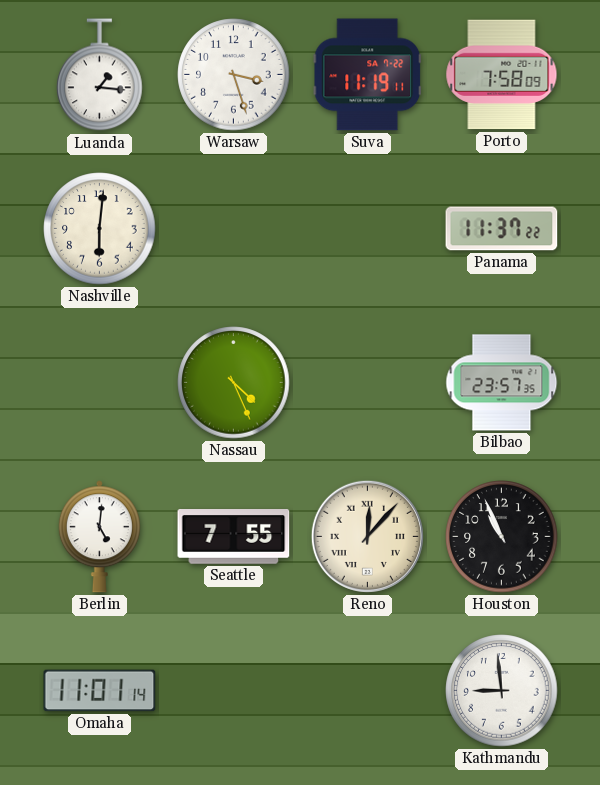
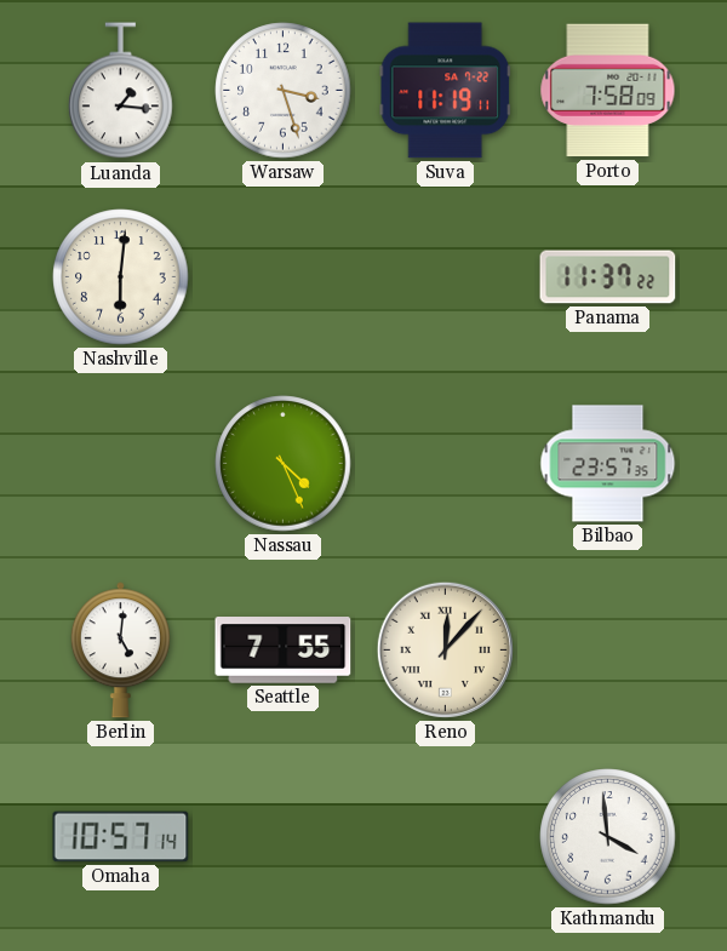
Houston: 10:56 -> none (502, 537)
Omaha: 11:01 -> 10:57 (121, 837)
Kathmandu: 8:59 -> 3:59 (608, 837)
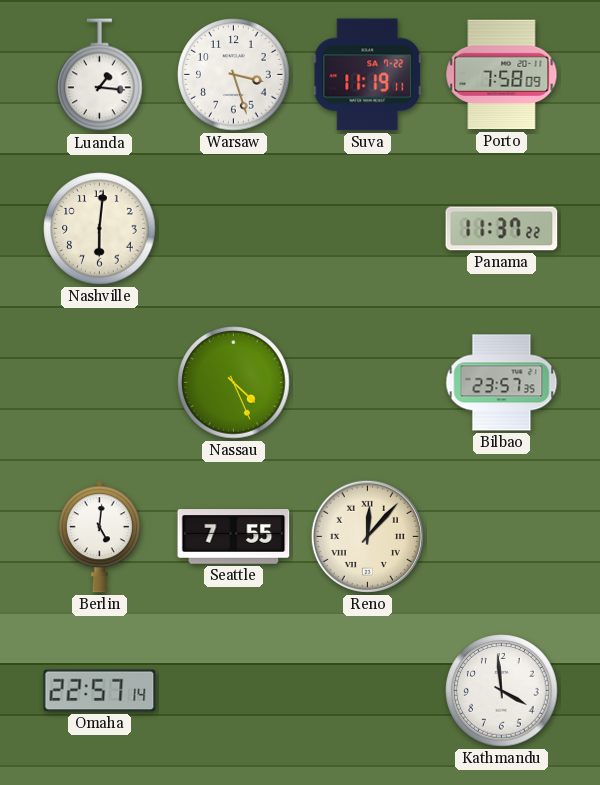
Omaha: 10:57 -> 22:57 (100, 691)
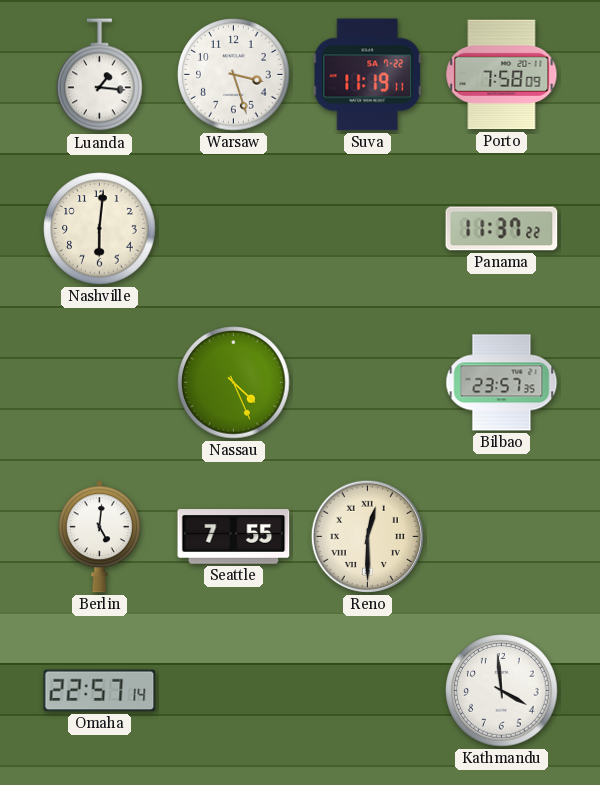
Reno: 12:07 -> 12:30 (367, 536)
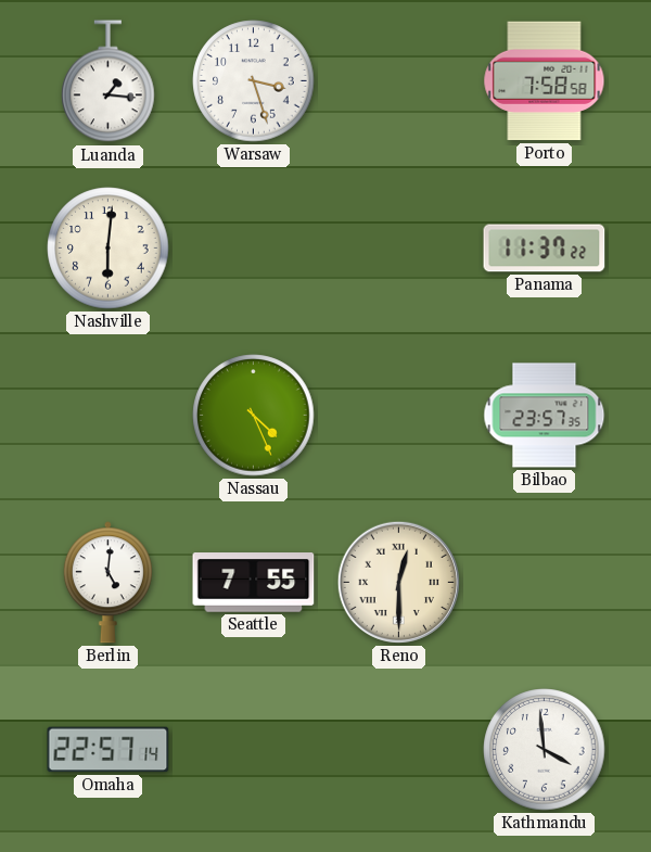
Suva: 11:19 -> none (368, 75)
Porto: 7:58:09 -> 7:58:58 (545, 81)
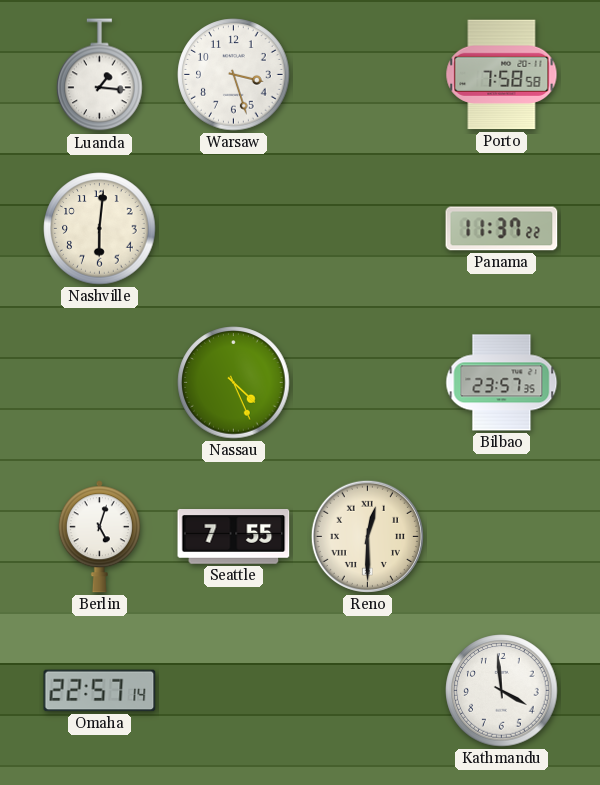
Berlin: 5:01 -> 5:03 (99, 537)
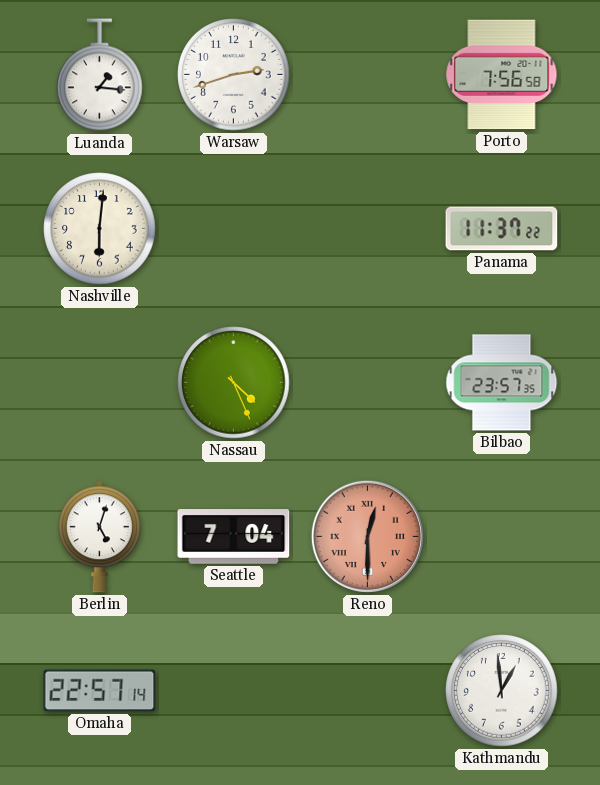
Warsaw: 3:27 -> 2:42 (234, 75)
Porto: 7:58 -> 7:56 (502, 75)
Seattle: 7:55 -> 7:04 (234, 537)
Reno dial: cream -> salmon (367, 536)
Kathmandu: 3:59 -> 12:59 (502, 691)
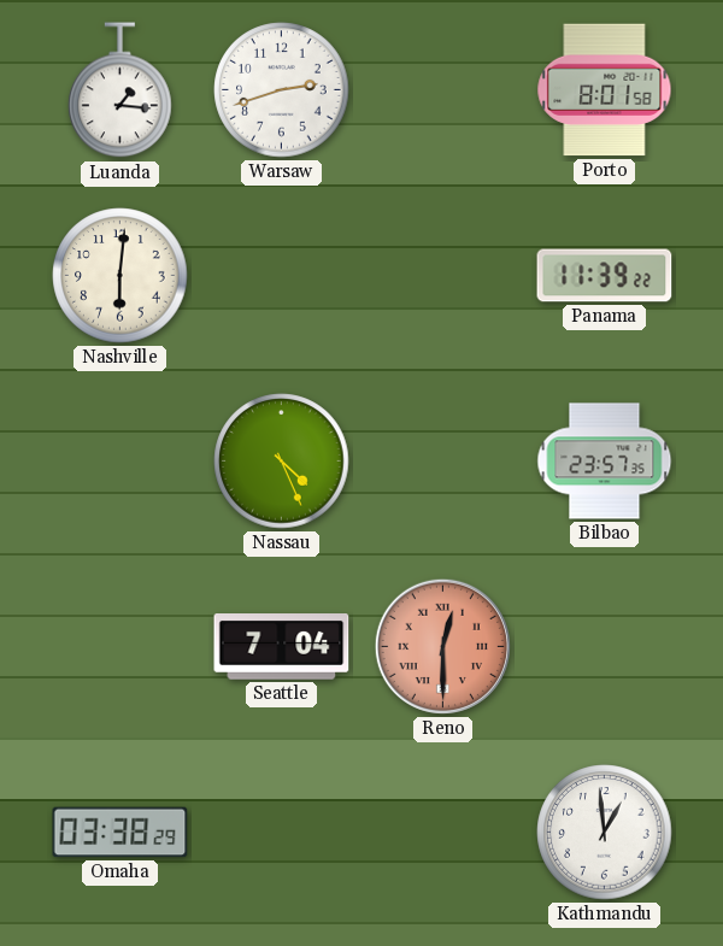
Porto: 7:56 -> 8:01 (605, 90)
Panama: 11:37 -> 11:39 (605, 276)
Berlin: 5:03 -> none (99, 537)
Omaha: 22:57 -> 03:38 (120, 833)
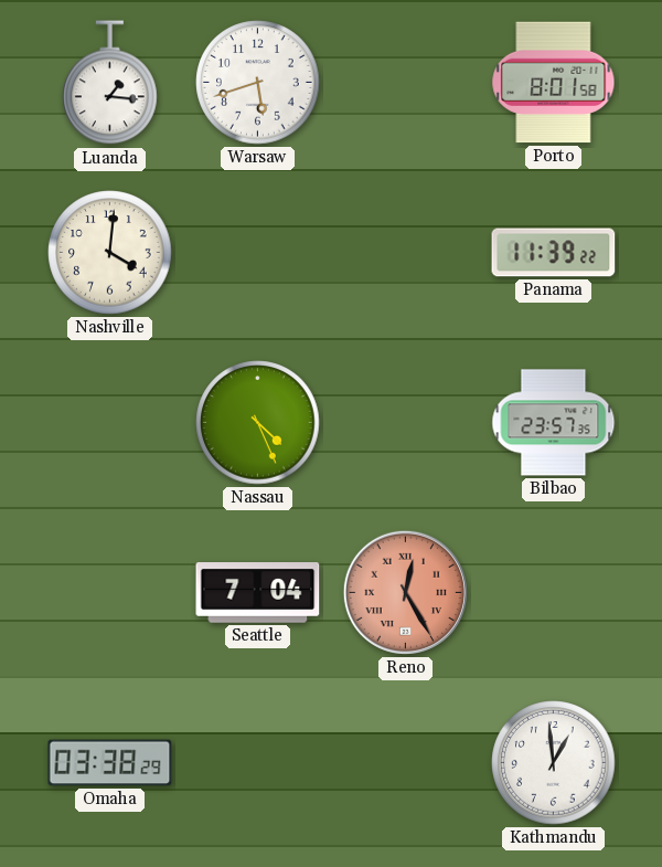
Warsaw: 2:42 -> 5:42 (258, 83)
Nashville: 6:01 -> 4:01 (110, 253)
Reno: 12:30 -> 12:25 (405, 592)
